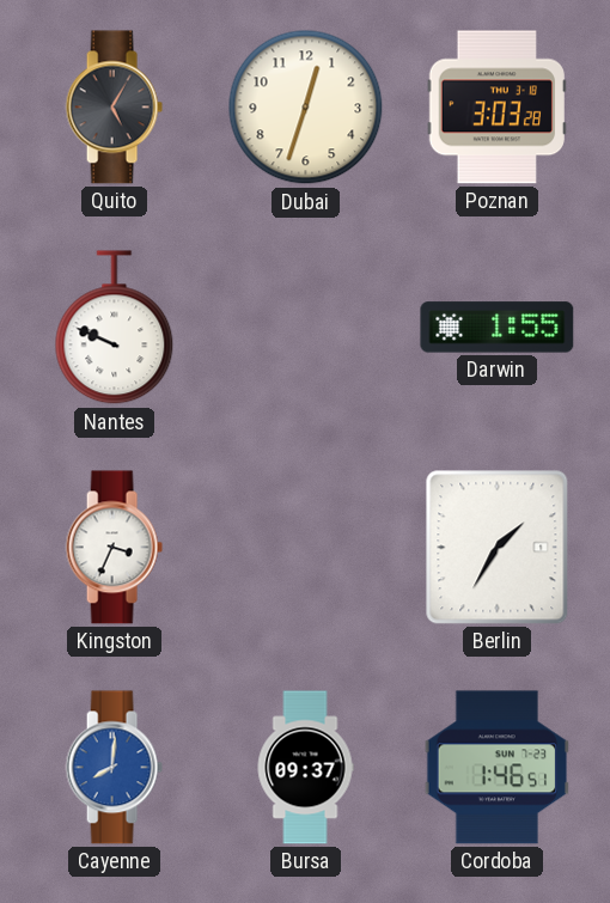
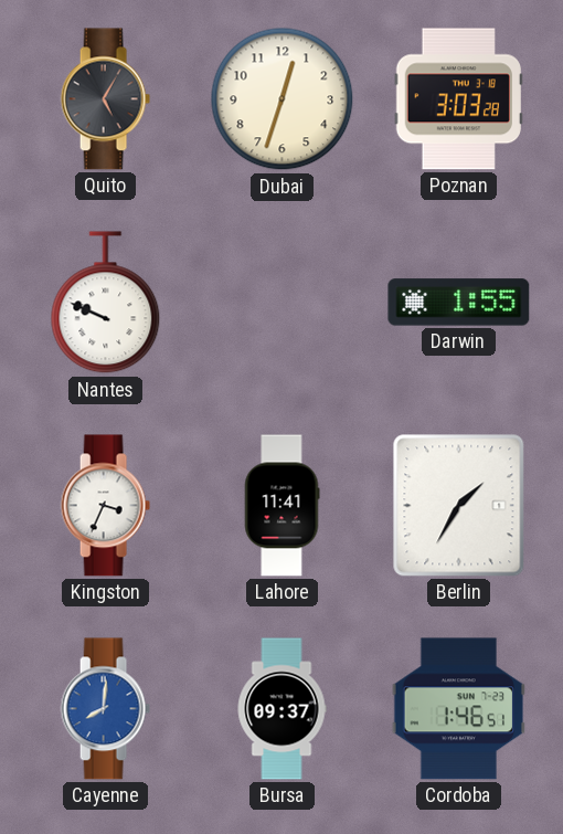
Lahore: none -> 11:41 (281, 506)
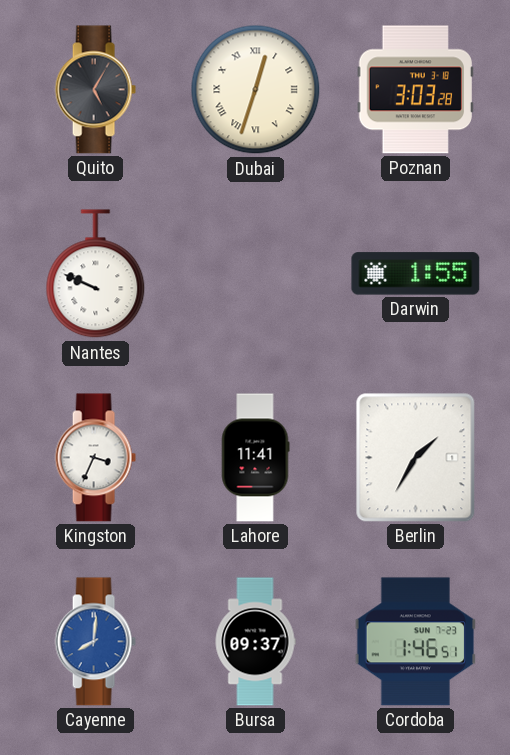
Dubai numerals: Arabic -> Roman (256, 90)
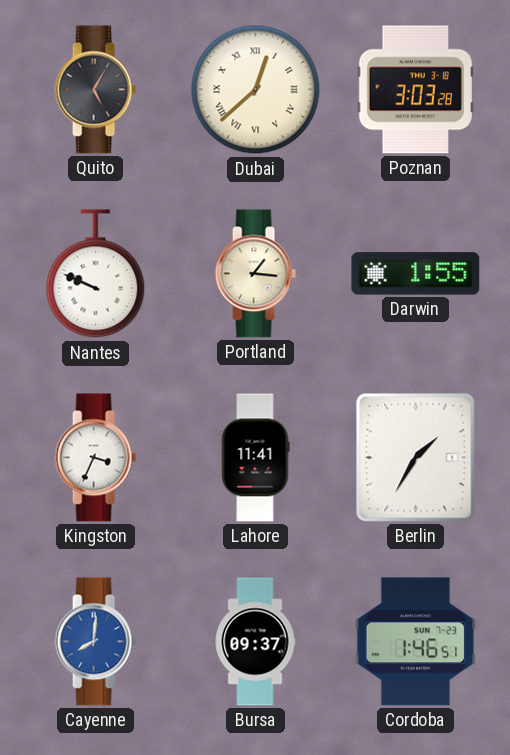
Dubai: 12:33 -> 12:38 (256, 90)
Portland: none -> 1:16 (255, 274)
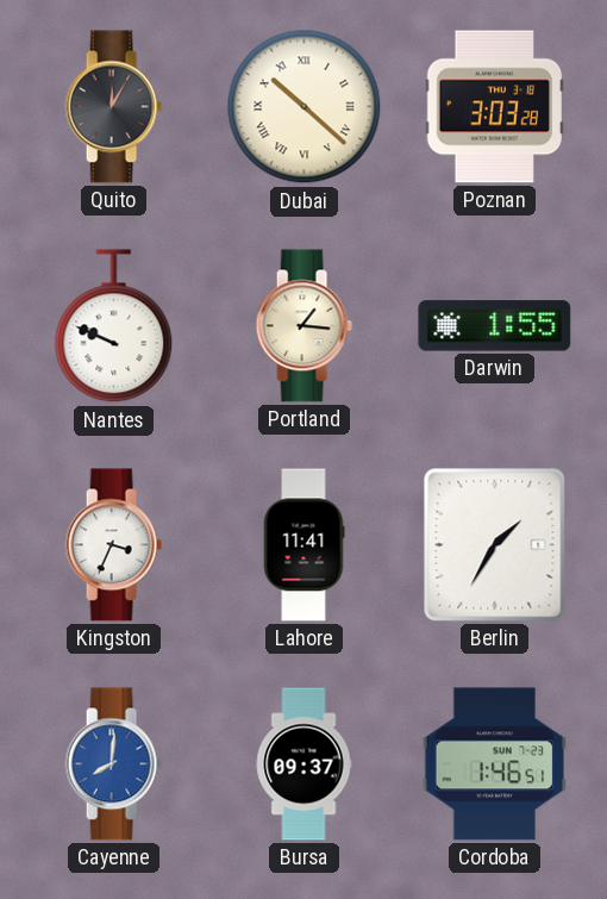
Quito: 5:05 -> 12:05 (113, 107)
Dubai: 12:38 -> 10:22 (305, 107)
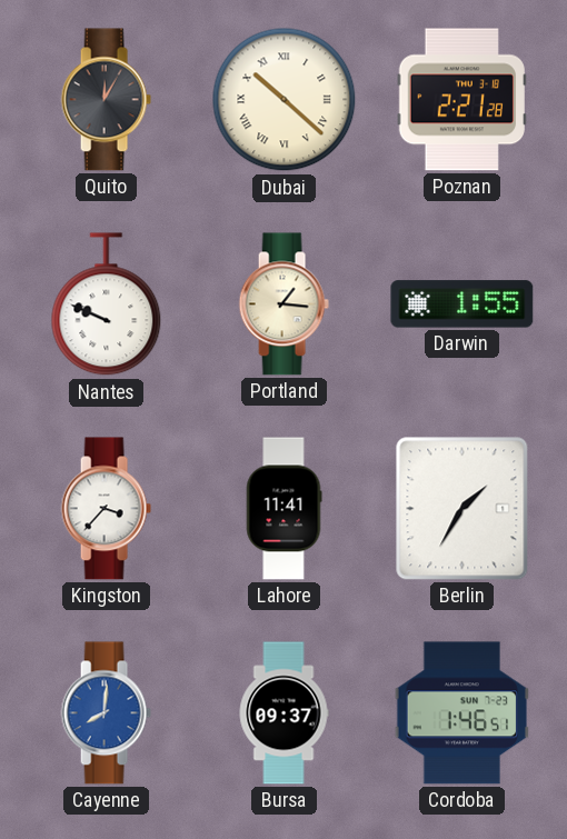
Poznan: 3:03 -> 2:21 (461, 100)
Kingston: 3:34 -> 3:37 (106, 509)
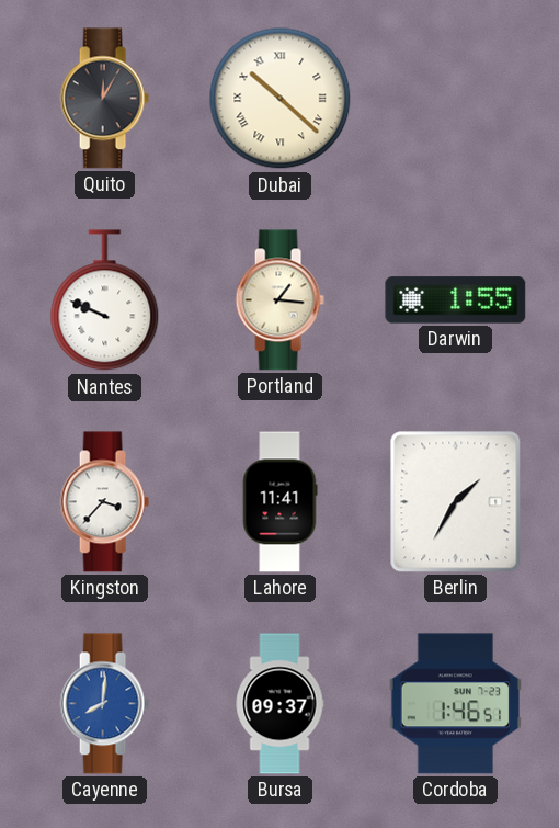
Poznan: 2:21 -> none (461, 100)
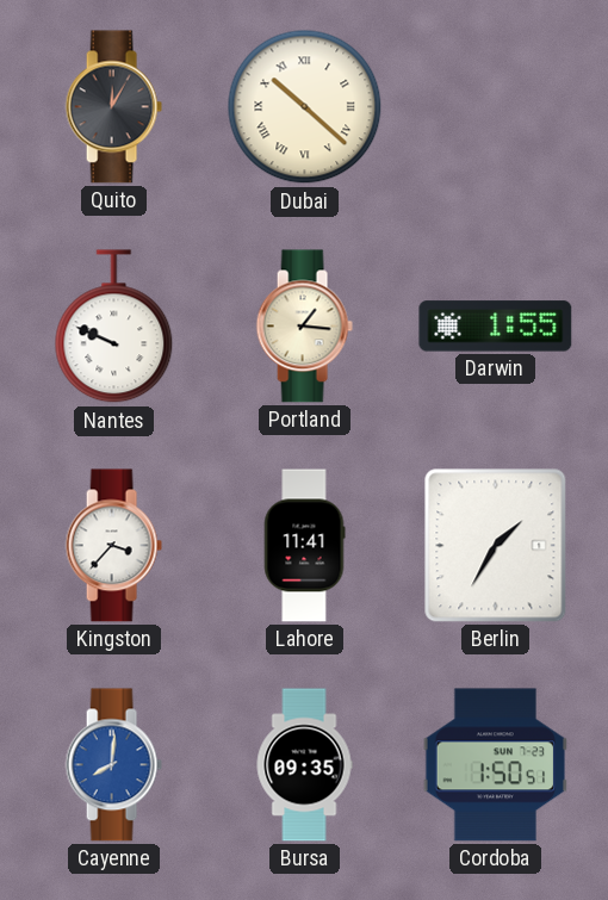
Bursa: 09:37 -> 09:35 (304, 765)
Cordoba: 1:46 -> 1:50 (495, 765)
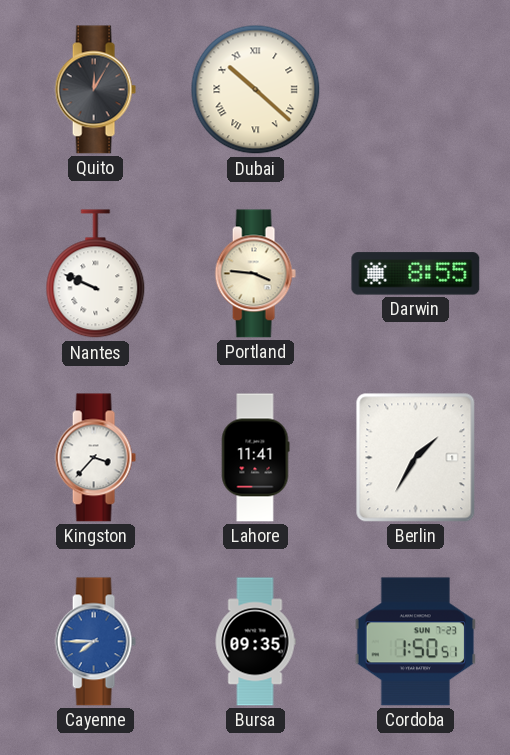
Portland: 1:16 -> 3:46 (255, 274)
Darwin: 1:55 -> 8:55 (416, 274)
Cayenne: 8:01 -> 7:45 (95, 642)
